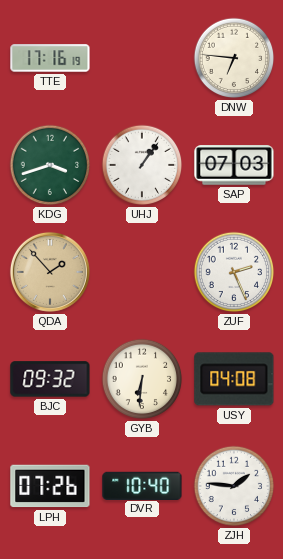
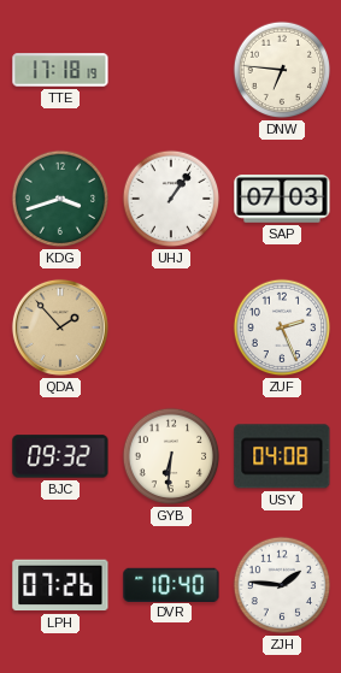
TTE: 17:16 -> 17:18 (60, 70)
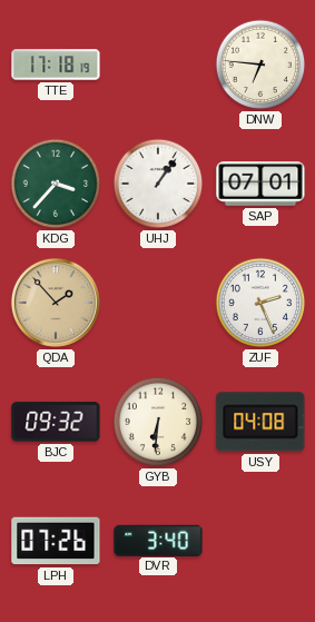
KDG: 3:42 -> 3:37 (56, 184)
SAP: 07:03 -> 07:01 (260, 184)
DVR: 10:40 -> 3:40 (158, 540)
ZJH: 1:46 -> none (282, 585)
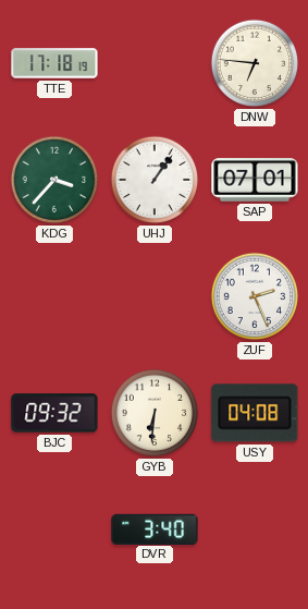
QDA: 1:53 -> none (56, 303)
LPH: 07:26 -> none (56, 541)
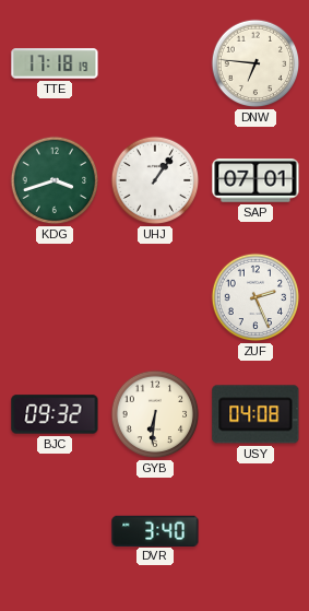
KDG: 3:37 -> 3:42 (55, 180)
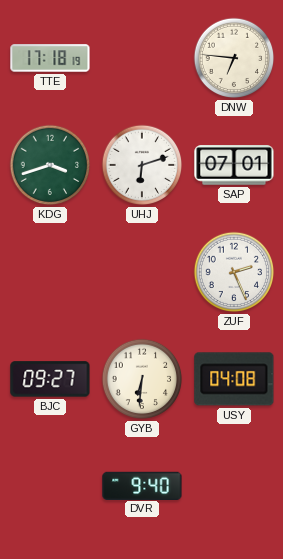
UHJ: 1:06 -> 6:12 (142, 165)
BJC: 09:32 -> 09:27 (50, 379)
DVR: 3:40 -> 9:40 (142, 485)
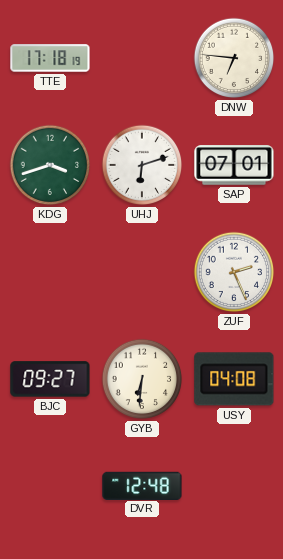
DVR: 9:40 -> 12:48 (142, 485)
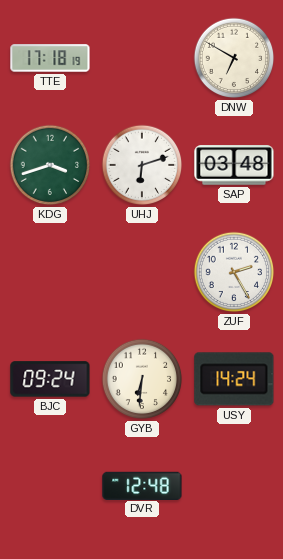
DNW: 6:46 -> 6:50 (234, 58)
SAP: 07:01 -> 03:48 (234, 165)
ZUF: 2:26 -> 2:25 (234, 272)
BJC: 09:27 -> 09:24 (50, 379)
USY: 04:08 -> 14:24 (234, 379)
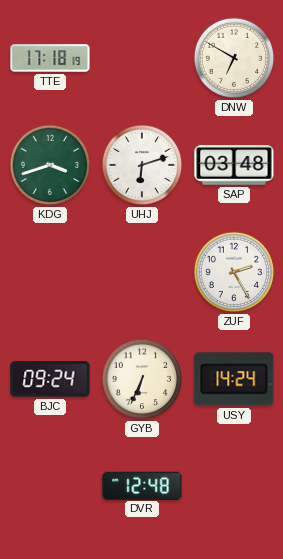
GYB: 6:31 -> 6:34 (142, 379)
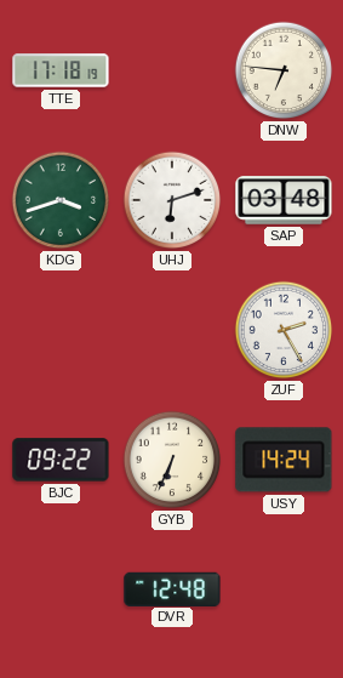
DNW: 6:50 -> 6:46 (284, 70)
BJC: 09:24 -> 09:22 (61, 460)
